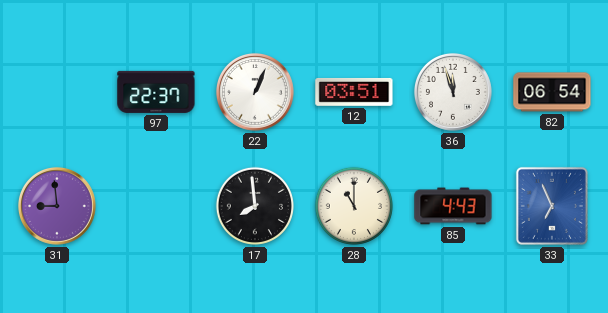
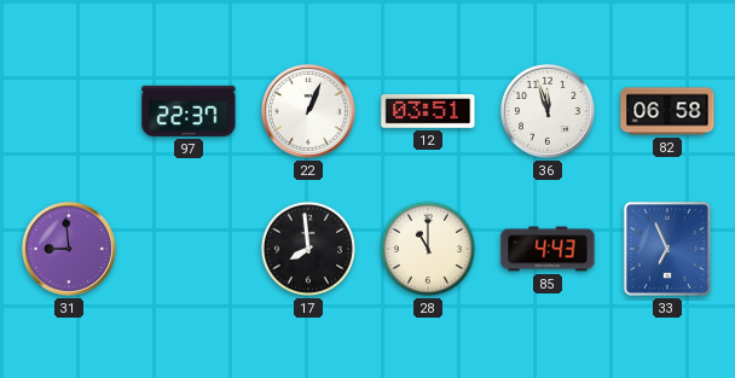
82: 06:54 -> 06:58 (667, 111)
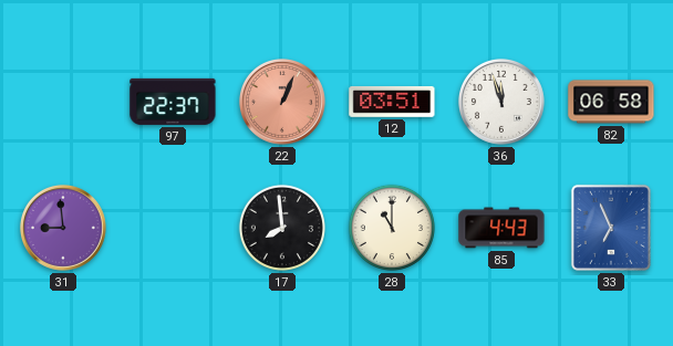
22 dial: white -> salmon (282, 102)
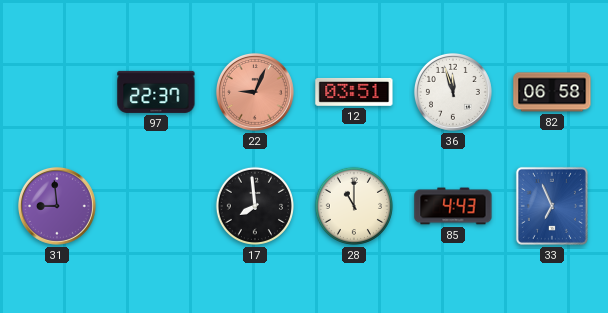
22: 1:04 -> 9:04 (255, 92)
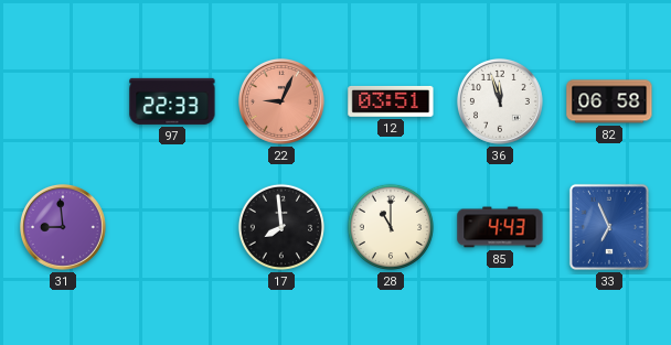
97: 22:37 -> 22:33 (172, 101)
